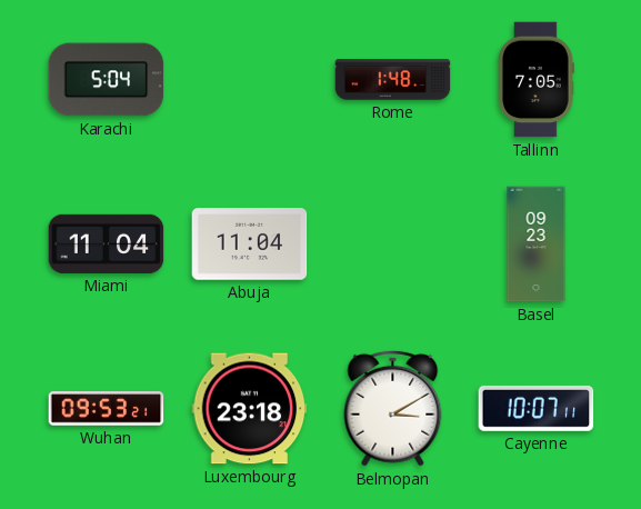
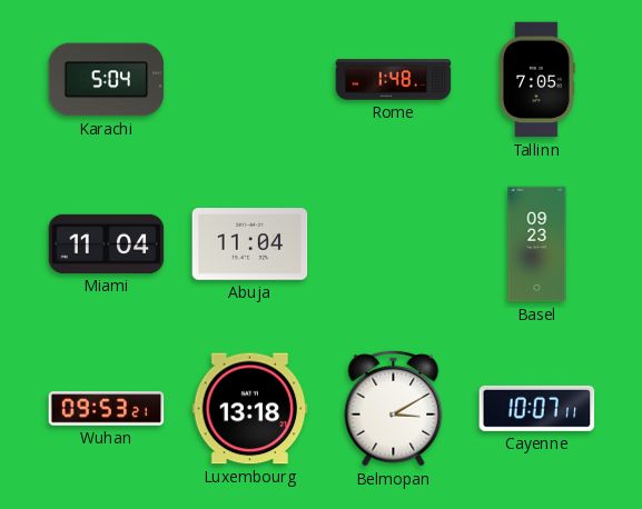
Luxembourg: 23:18 -> 13:18 (250, 409)
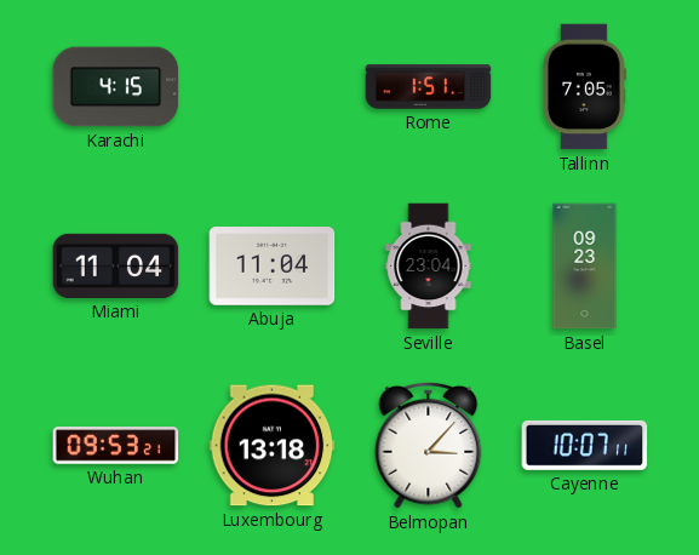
Karachi: 5:04 -> 4:15 (116, 87)
Rome: 1:48 -> 1:51 (429, 87)
Seville: none -> 23:04 (429, 267)
Belmopan: 3:10 -> 3:07 (429, 445)
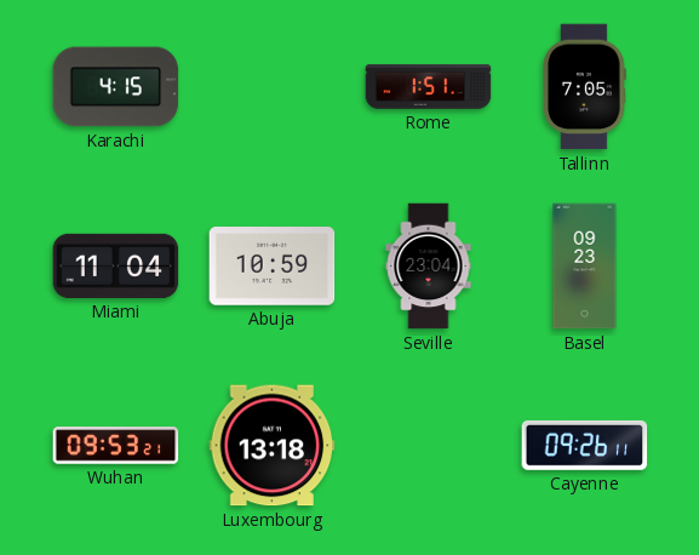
Abuja: 11:04 -> 10:59 (273, 267)
Belmopan: 3:07 -> none (429, 445)
Cayenne: 10:07 -> 09:26 (585, 445)
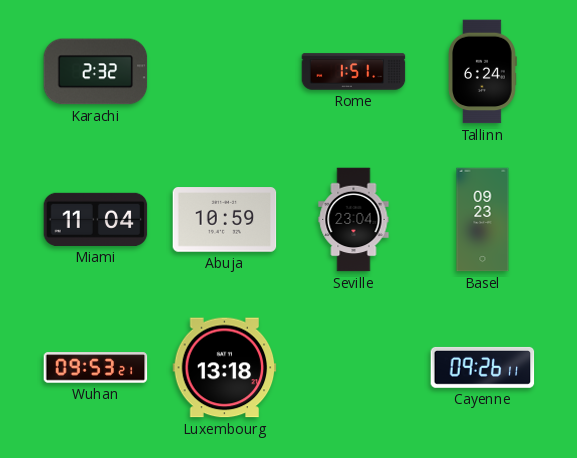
Karachi: 4:15 -> 2:32 (96, 72)
Tallinn: 7:05 -> 6:24 (483, 72)
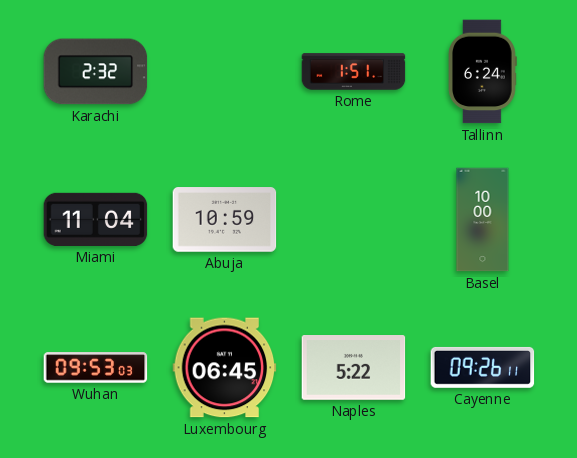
Seville: 23:04 -> none (354, 220)
Basel: 09:23 -> 10:00 (483, 220)
Wuhan: 09:53:21 -> 09:53:03 (96, 368)
Luxembourg: 13:18 -> 06:45 (225, 368)
Naples: none -> 5:22 (354, 368)
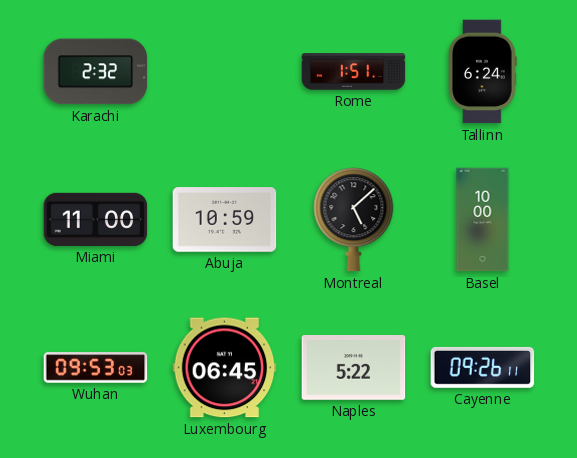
Miami: 11:04 -> 11:00 (96, 219)
Montreal: none -> 5:08 (354, 220)
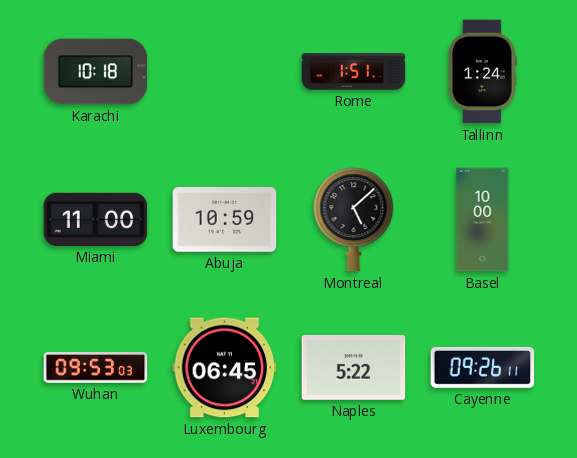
Karachi: 2:32 -> 10:18 (96, 72)
Tallinn: 6:24 -> 1:24 (483, 72)
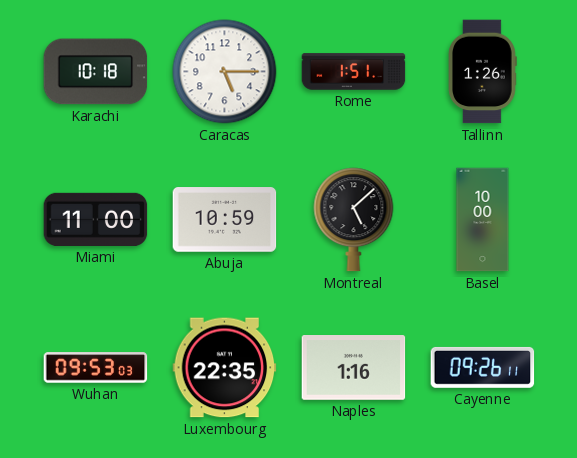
Caracas: none -> 5:15 (225, 72)
Tallinn: 1:24 -> 1:26 (483, 72)
Luxembourg: 06:45 -> 22:35 (225, 368)
Naples: 5:22 -> 1:16 (354, 368)
